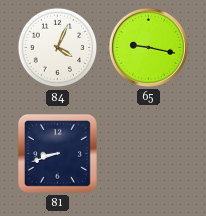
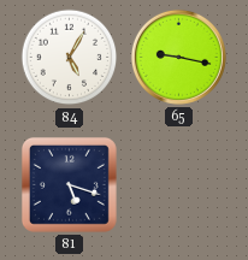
84: 4:04 -> 5:05 (70, 58)
81: 8:42 -> 5:18 (69, 184)
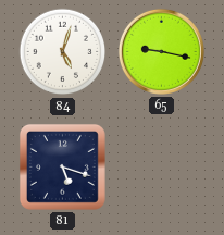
84: 5:05 -> 5:03 (63, 52)
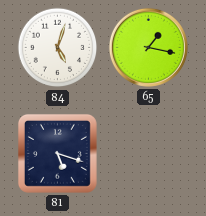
65: 9:17 -> 1:17 (148, 47)
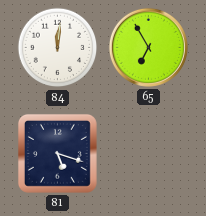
84: 5:03 -> 12:01 (58, 48)
65: 1:17 -> 6:55 (148, 47)
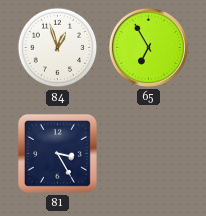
84: 12:01 -> 12:57 (58, 48)
81: 5:18 -> 3:25 (57, 153)
